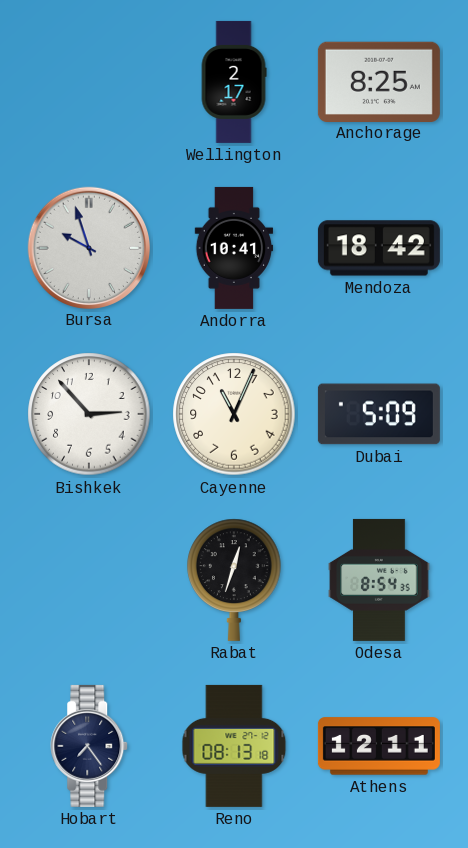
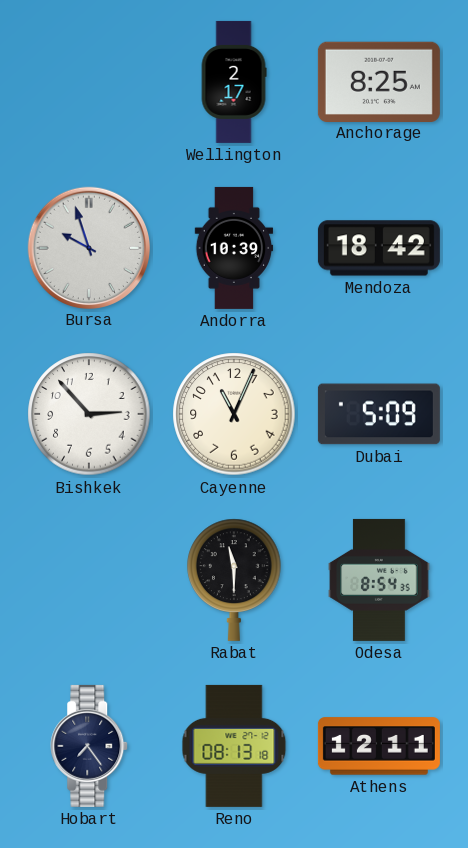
Andorra: 10:41 -> 10:39 (234, 248)
Rabat: 12:33 -> 11:30 (234, 580)
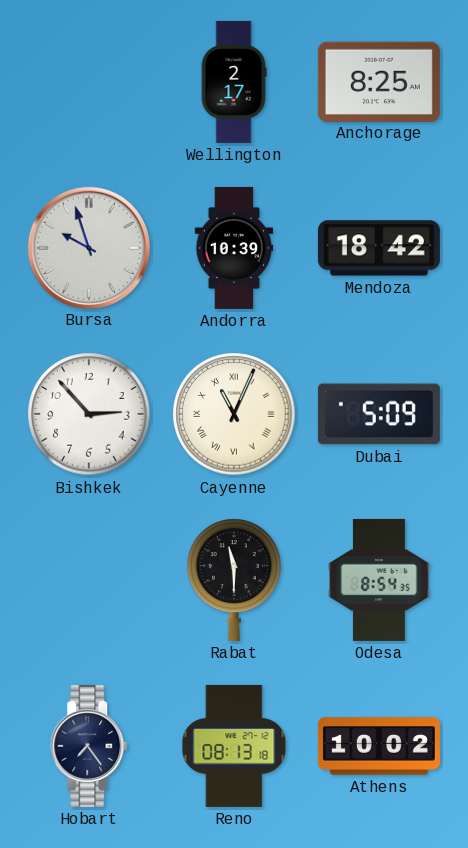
Cayenne numerals: Arabic -> Roman (234, 414)
Athens: 12:11 -> 10:02 (379, 746)
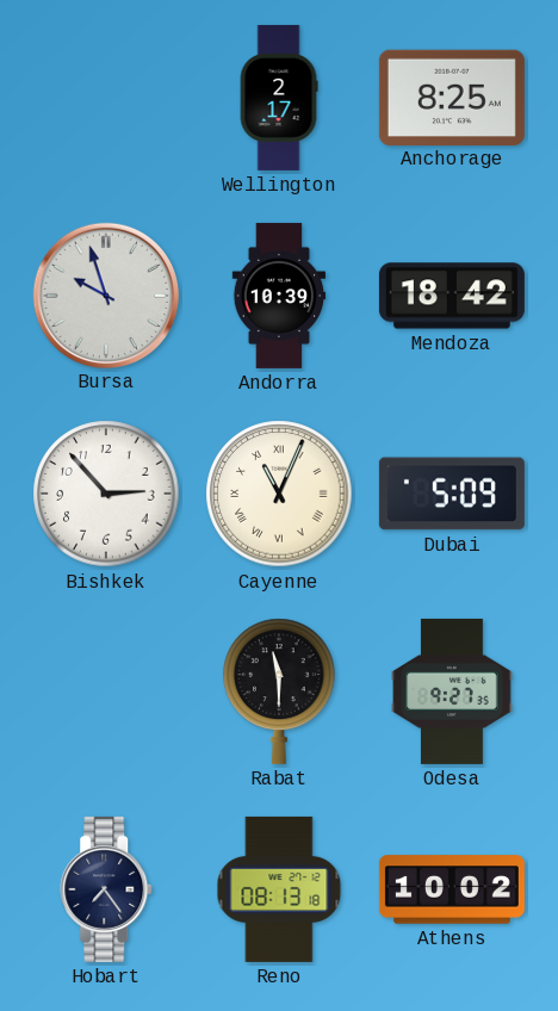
Odesa: 8:54 -> 9:27 (452, 691)
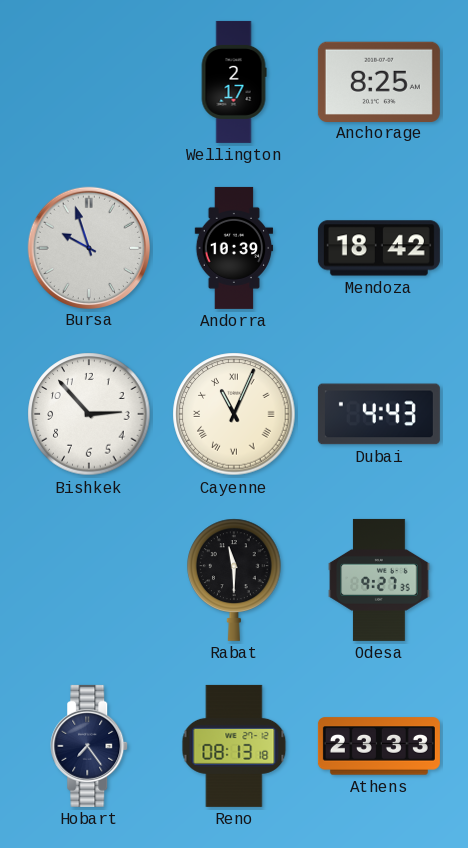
Dubai: 5:09 -> 4:43 (379, 414)
Athens: 10:02 -> 23:33 (379, 746)
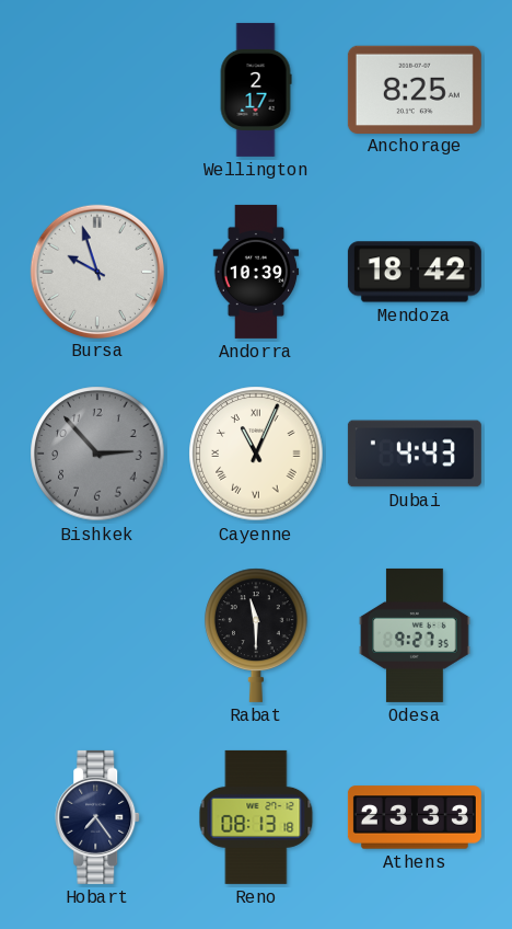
Bishkek dial: white -> grey (97, 454)
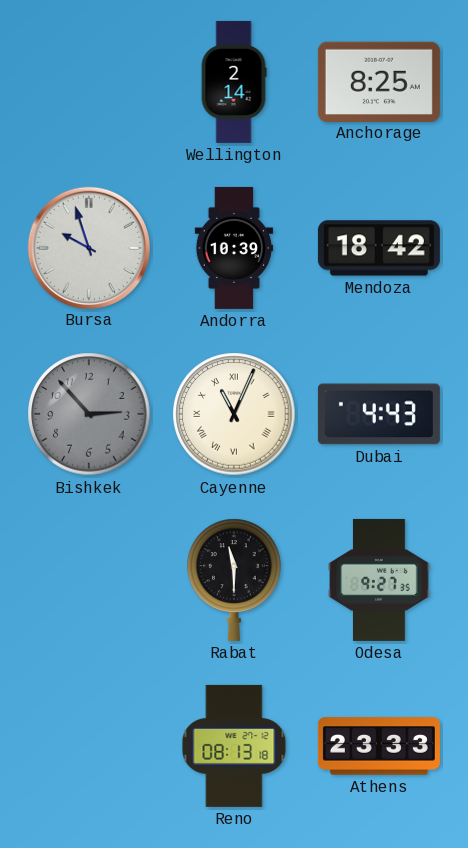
Wellington: 2:17 -> 2:14 (234, 82)
Hobart: 7:24 -> none (98, 817)
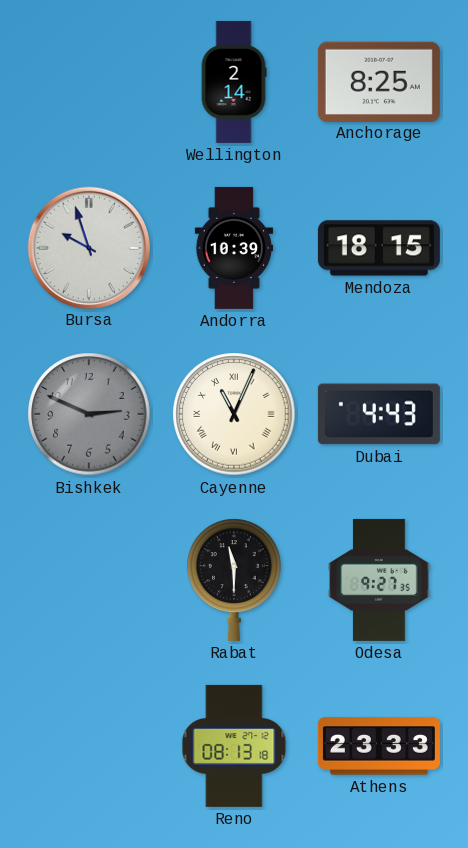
Mendoza: 18:42 -> 18:15 (379, 248)
Bishkek: 2:53 -> 2:49 (89, 414)
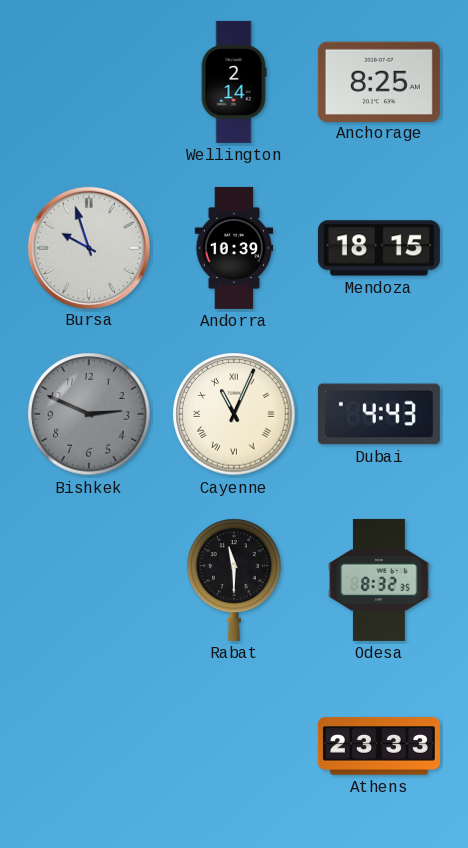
Odesa: 9:27 -> 8:32 (379, 580)
Reno: 08:13 -> none (234, 746)
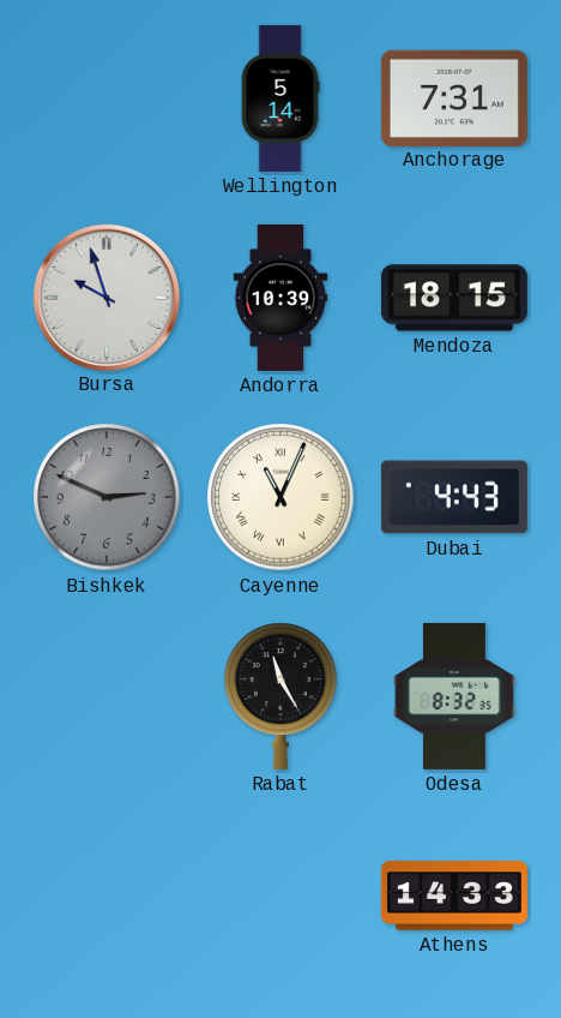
Wellington: 2:14 -> 5:14 (280, 98)
Anchorage: 8:25 -> 7:31 (454, 97)
Rabat: 11:30 -> 11:25 (280, 696)
Athens: 23:33 -> 14:33 (454, 896)
